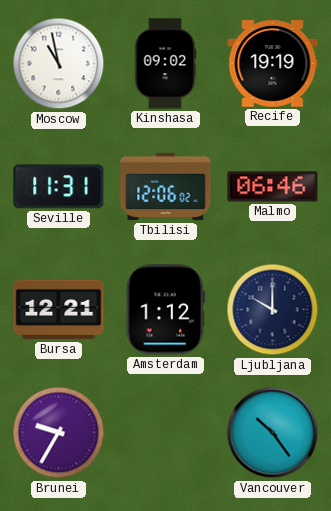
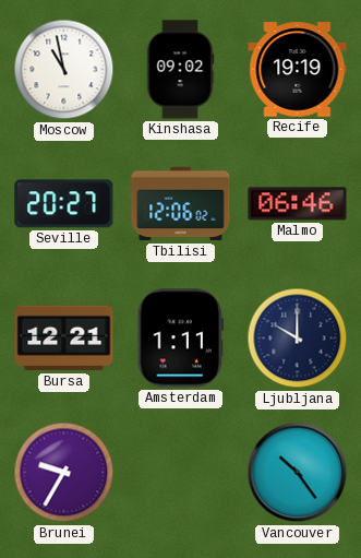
Seville: 11:31 -> 20:27 (64, 204)
Amsterdam: 1:12 -> 1:11 (180, 339)
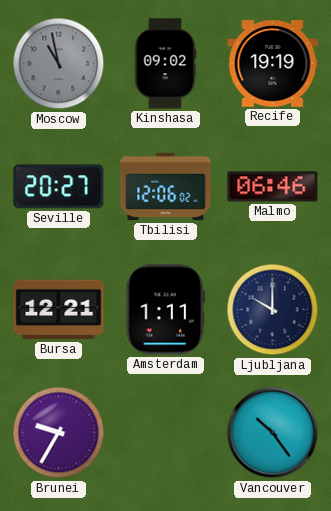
Moscow dial: white -> grey (59, 64)
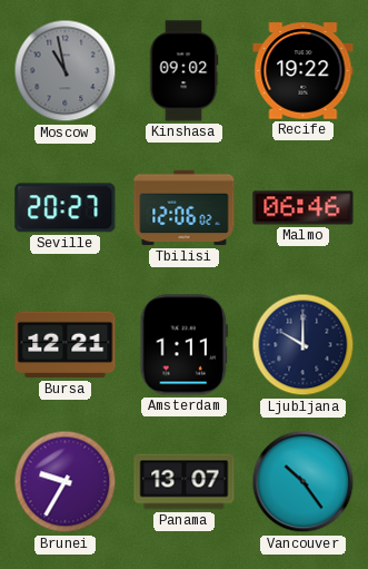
Recife: 19:19 -> 19:22 (304, 71)
Panama: none -> 13:07 (185, 482)
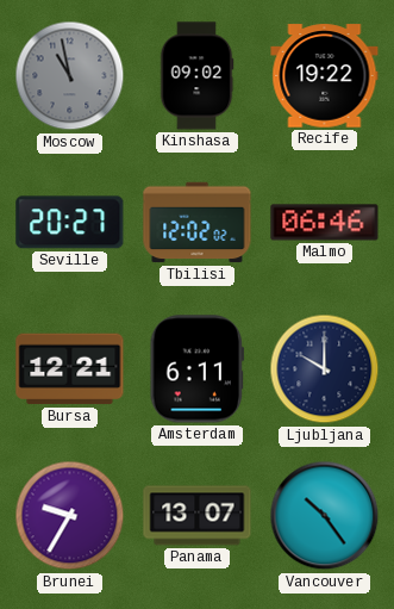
Tbilisi: 12:06 -> 12:02 (198, 223)
Amsterdam: 1:11 -> 6:11 (196, 369)
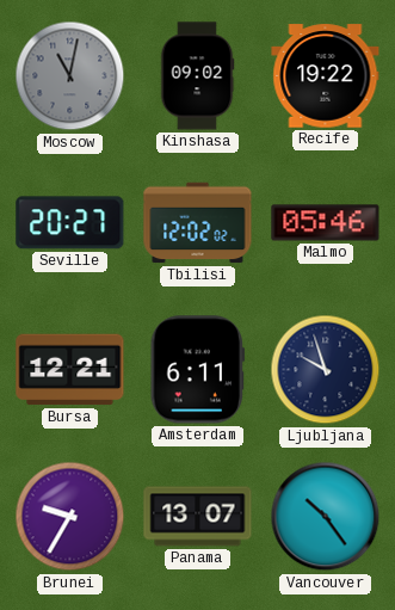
Moscow: 10:58 -> 11:02 (70, 76)
Malmo: 06:46 -> 05:46 (326, 223)
Ljubljana: 10:00 -> 9:57 (326, 370)
